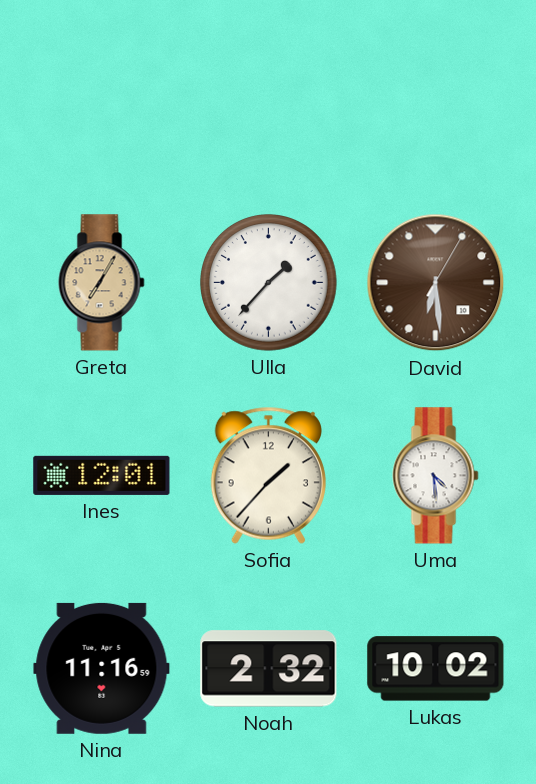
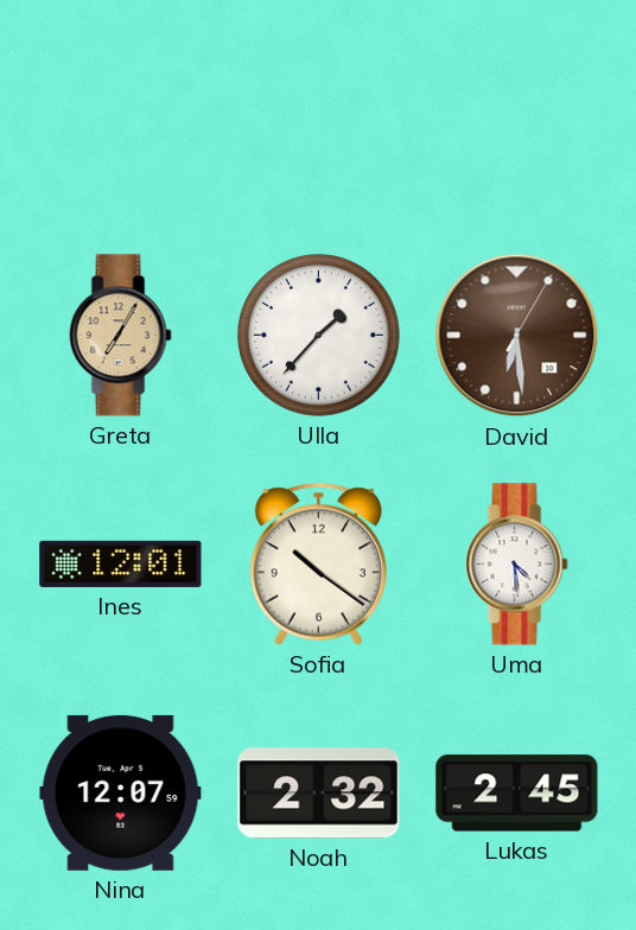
Sofia: 1:37 -> 10:21 (318, 563)
Nina: 11:16 -> 12:07 (121, 792)
Lukas: 10:02 -> 2:45 (517, 794)
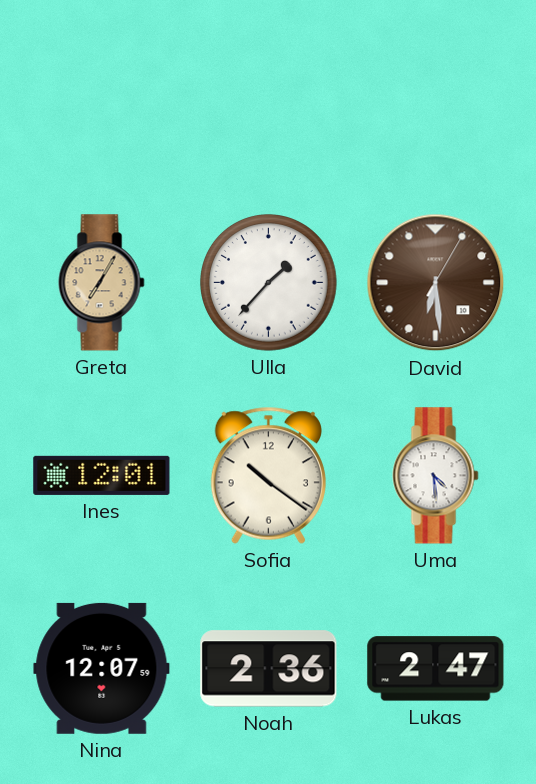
Noah: 2:32 -> 2:36 (269, 669)
Lukas: 2:45 -> 2:47 (436, 669)
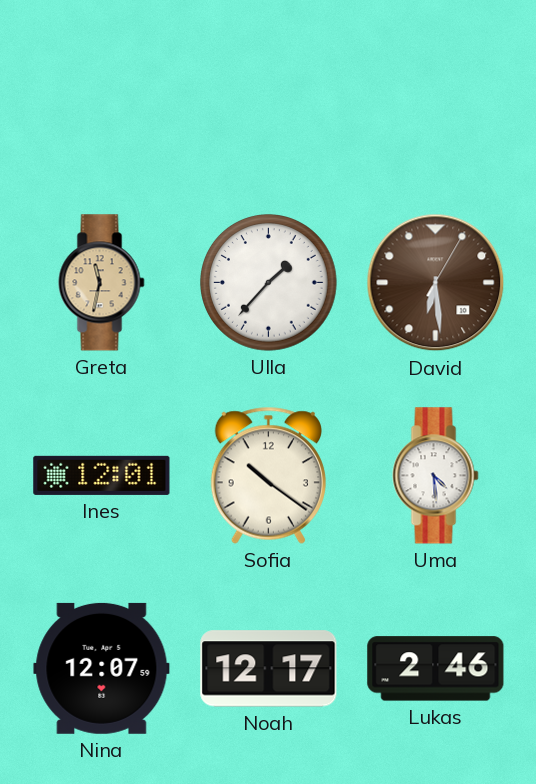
Greta: 7:05 -> 11:32 (102, 283)
Noah: 2:36 -> 12:17 (269, 669)
Lukas: 2:47 -> 2:46 (436, 669)
